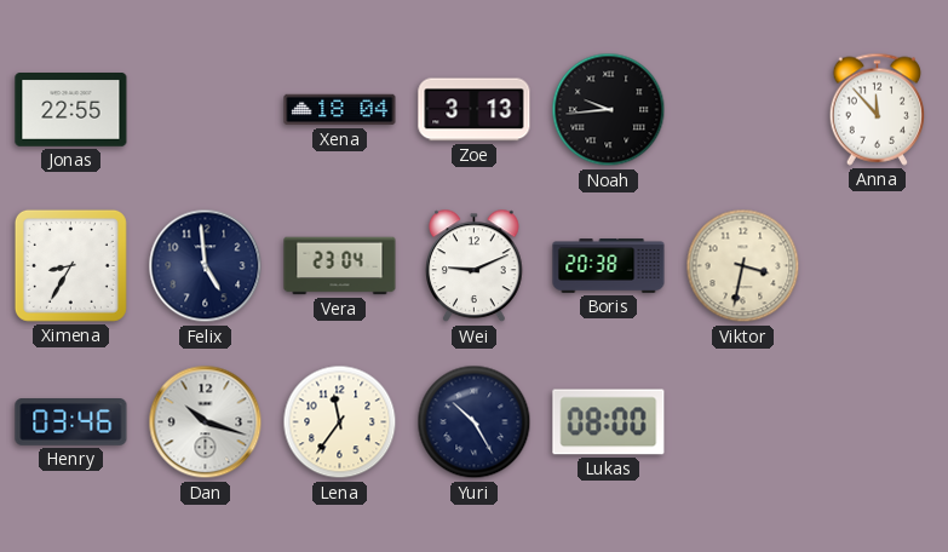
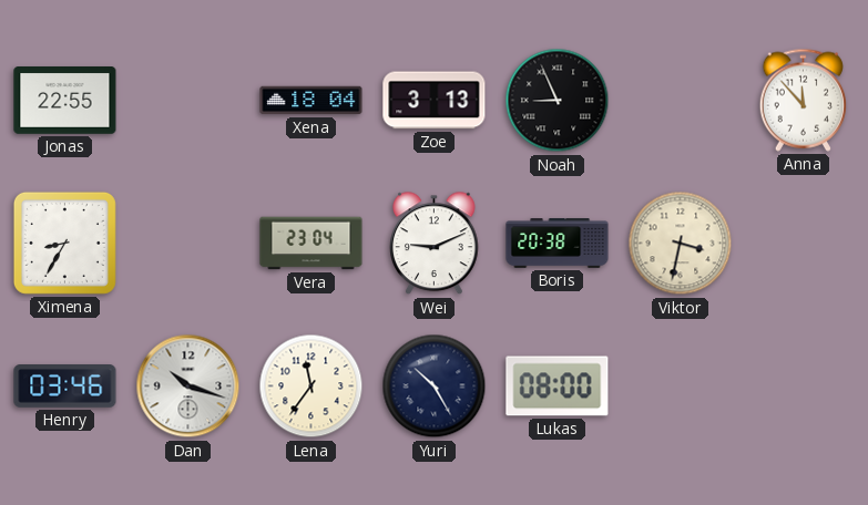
Noah: 9:44 -> 8:56 (558, 101)
Felix: 4:59 -> none (206, 266)
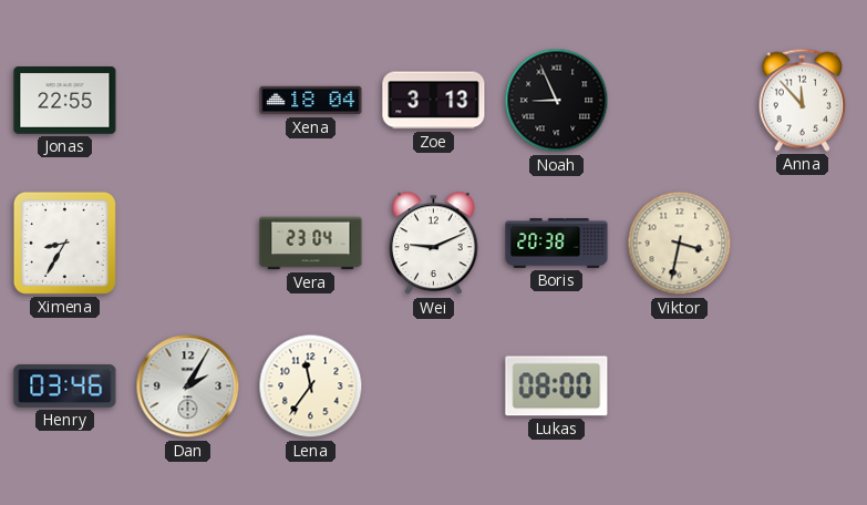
Dan: 10:18 -> 2:05 (188, 387)
Yuri: 10:25 -> none (435, 387)
